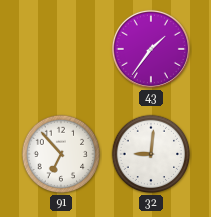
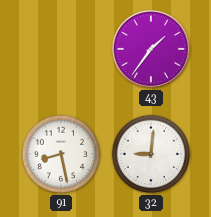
91: 6:53 -> 8:28 (61, 154)
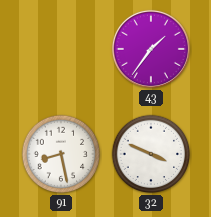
32: 9:01 -> 3:49 (151, 154)
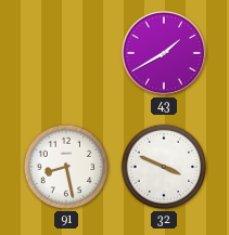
43: 1:36 -> 1:40 (164, 53)
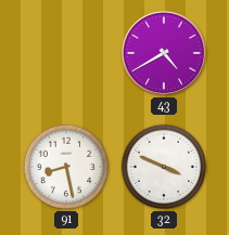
43: 1:40 -> 4:40 (164, 53)
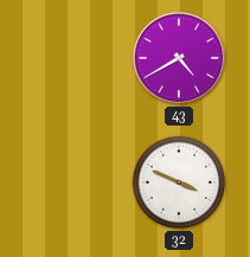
91: 8:28 -> none (66, 167)
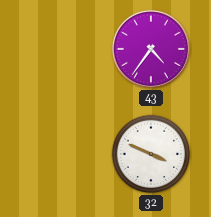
43: 4:40 -> 4:36 (151, 49)
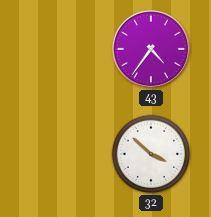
32: 3:49 -> 3:52 (151, 154)
